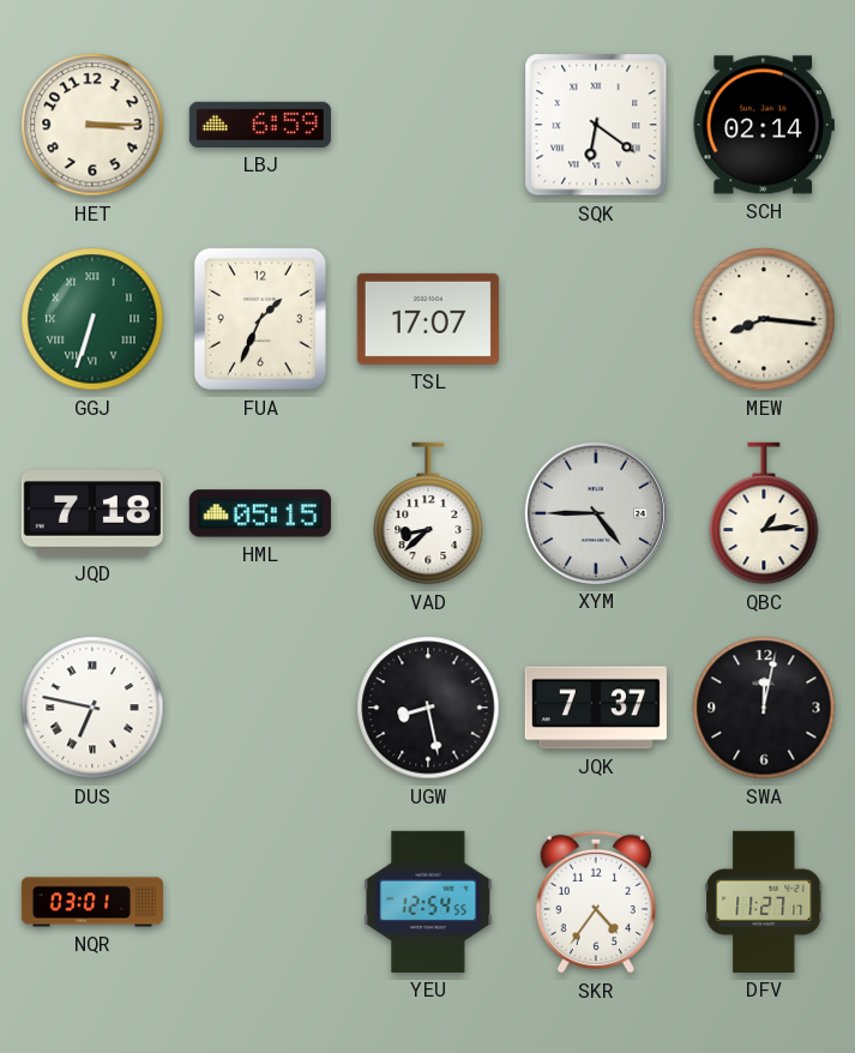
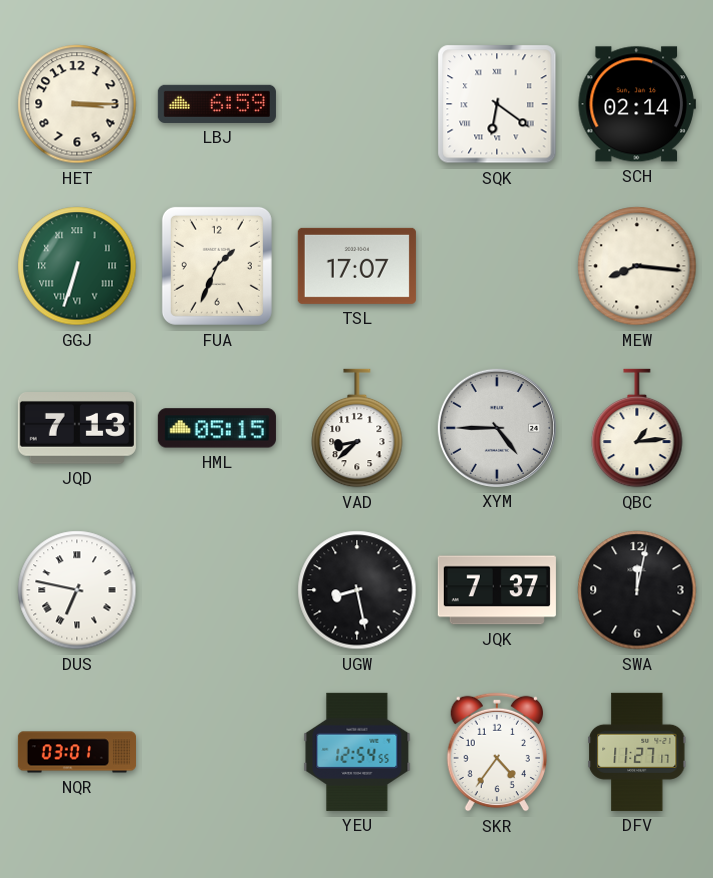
JQD: 7:18 -> 7:13 (77, 429)
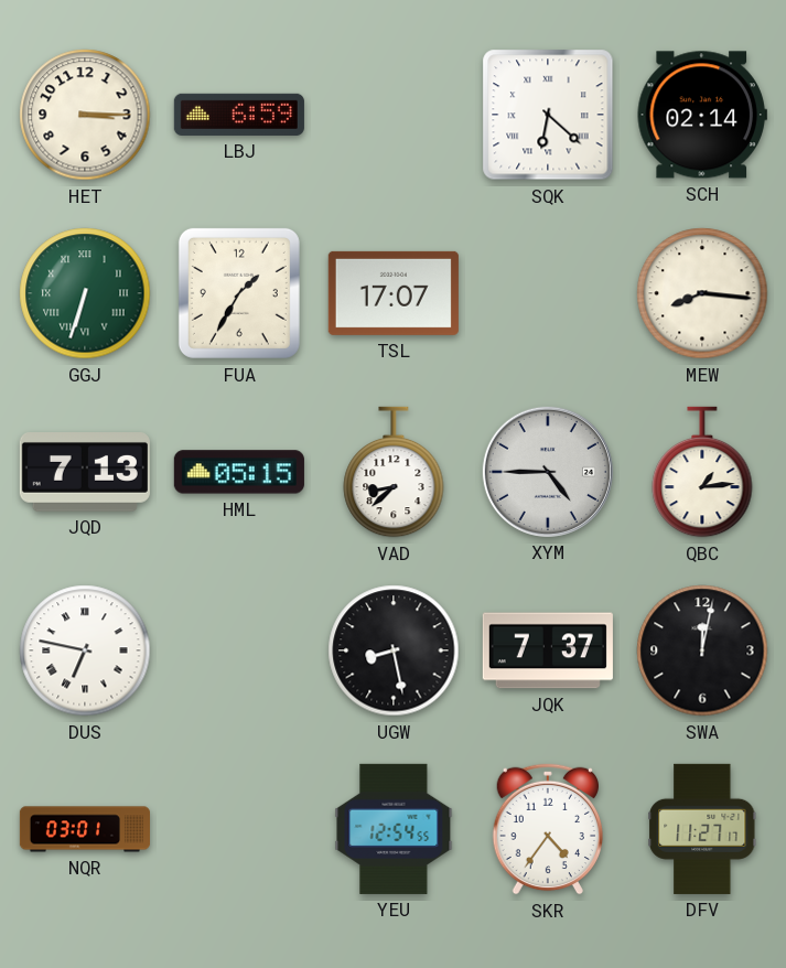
SQK: 6:21 -> 6:22 (548, 115)
FUA: 1:34 -> 1:35 (239, 293)
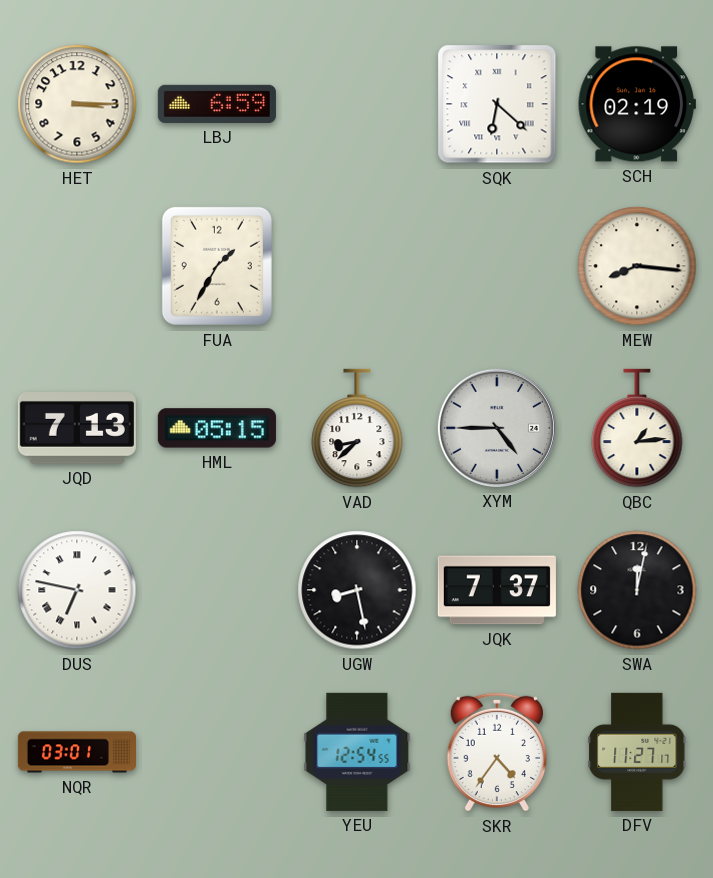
SCH: 02:14 -> 02:19 (637, 104)
GGJ: 6:33 -> none (85, 293)
TSL: 17:07 -> none (394, 293)
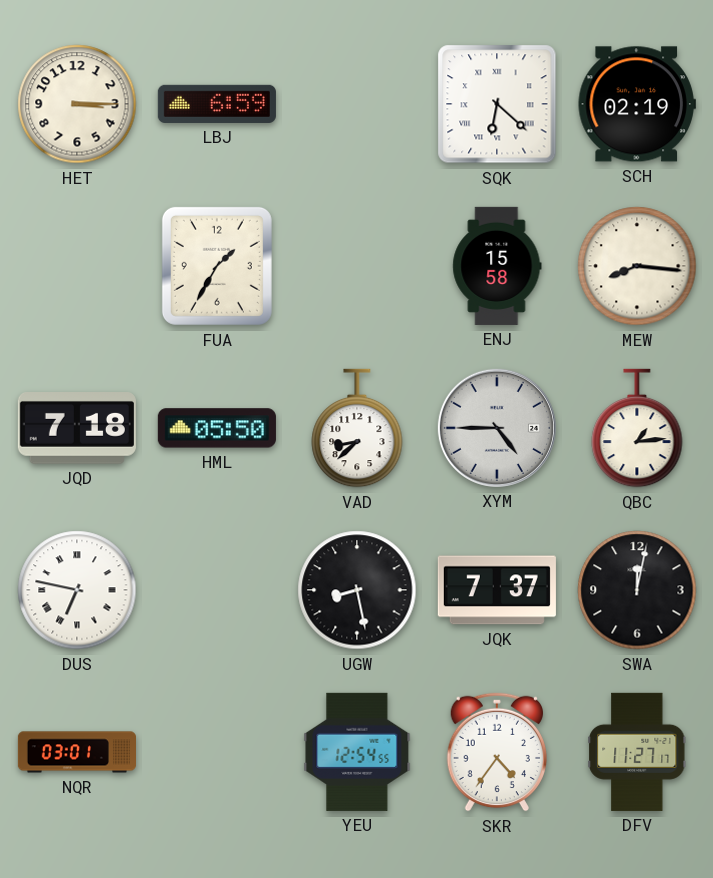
ENJ: none -> 15:58 (497, 266)
JQD: 7:13 -> 7:18 (77, 429)
HML: 05:15 -> 05:50 (217, 428)
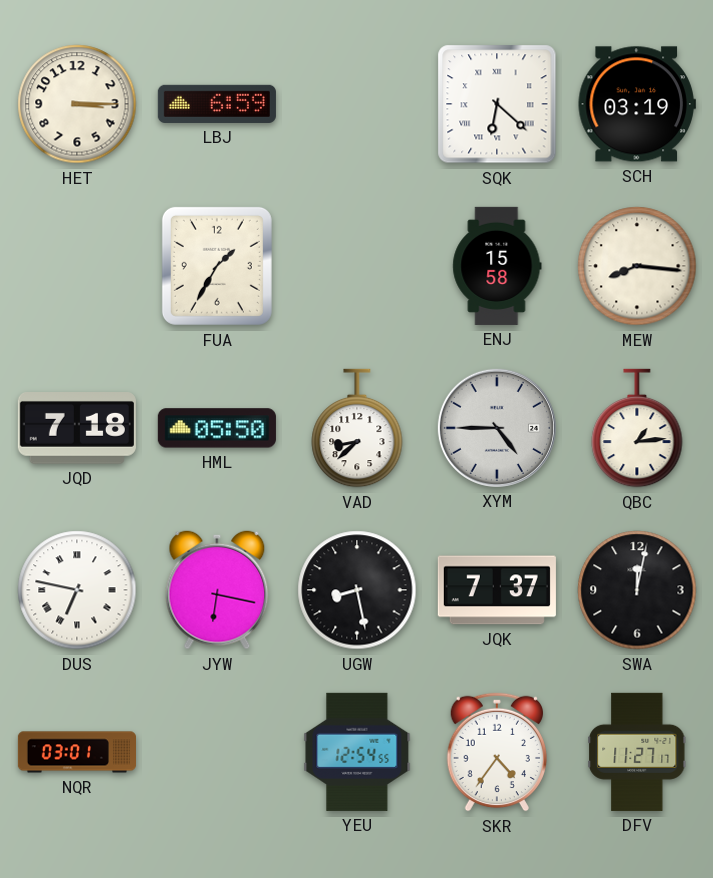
SCH: 02:19 -> 03:19 (637, 104)
JYW: none -> 6:17 (217, 590)
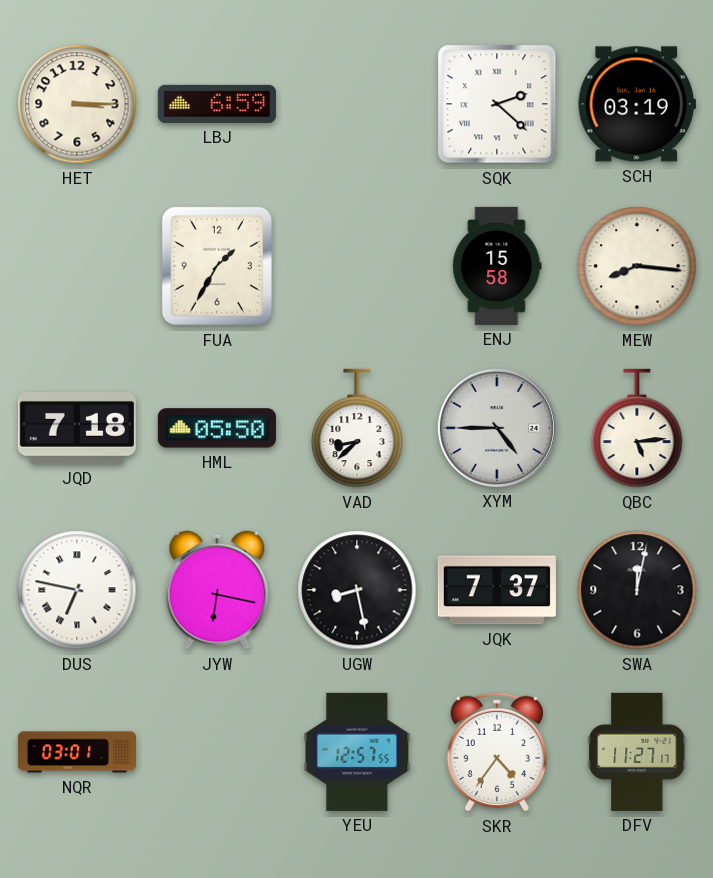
SQK: 6:22 -> 2:22 (497, 104)
QBC: 1:14 -> 5:14 (637, 428)
YEU: 12:54 -> 12:57 (357, 752)
